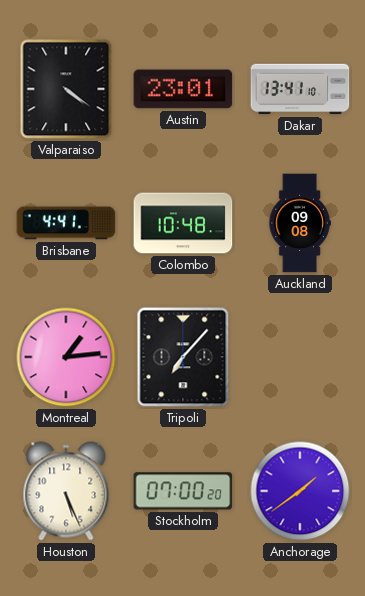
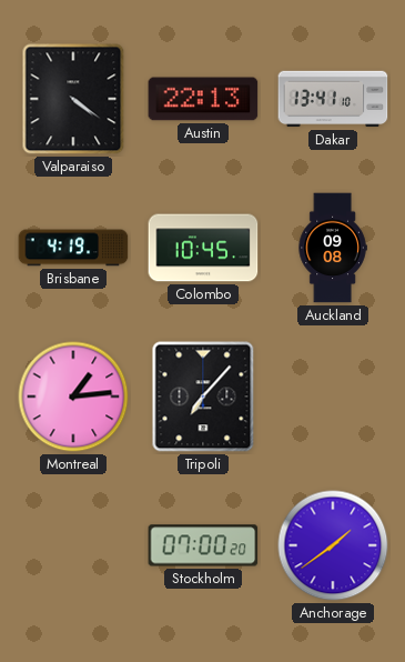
Austin: 23:01 -> 22:13 (203, 99)
Brisbane: 4:41 -> 4:19 (73, 248)
Colombo: 10:48 -> 10:45 (203, 248)
Houston: 5:26 -> none (66, 491)
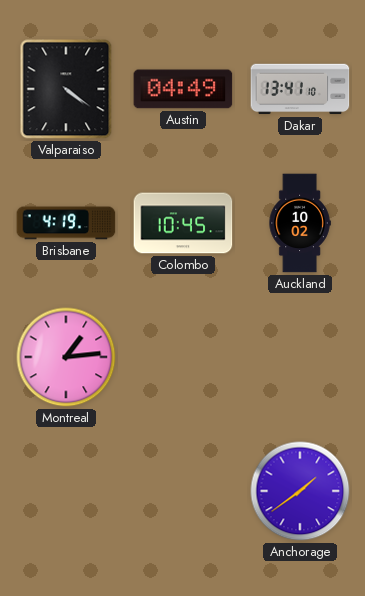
Austin: 22:13 -> 04:49 (183, 89)
Auckland: 09:08 -> 10:02 (300, 223)
Tripoli: 7:07 -> none (203, 397)
Stockholm: 07:00 -> none (203, 545)
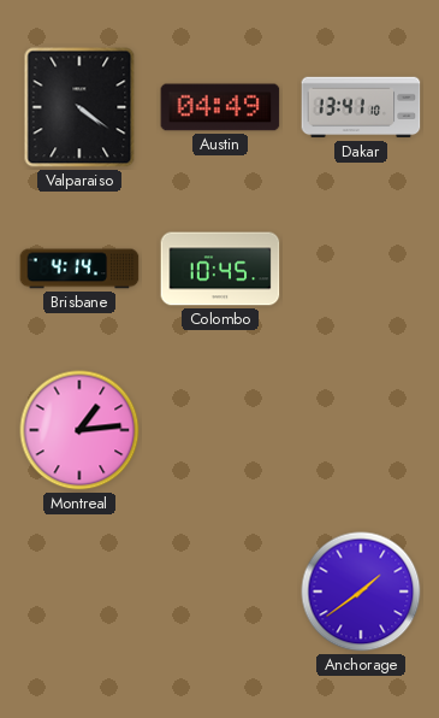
Brisbane: 4:19 -> 4:14 (79, 269)
Auckland: 10:02 -> none (300, 223)
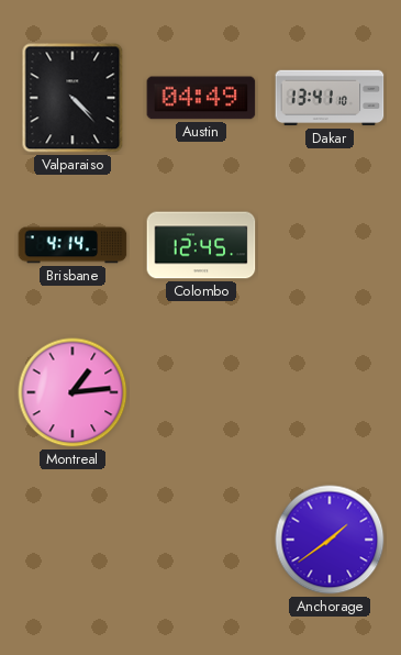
Valparaiso: 4:21 -> 4:23 (73, 98)
Colombo: 10:45 -> 12:45 (201, 245)
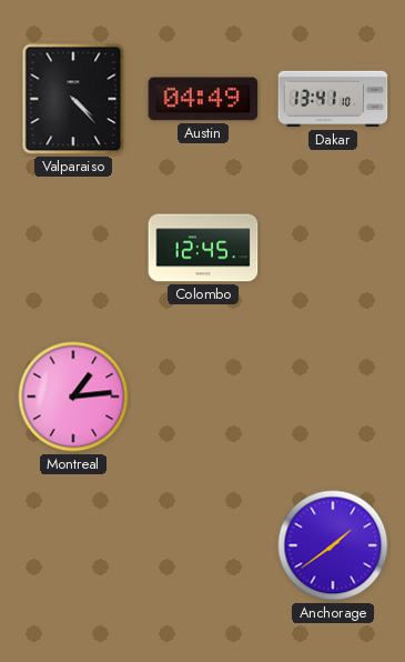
Brisbane: 4:14 -> none (73, 245)
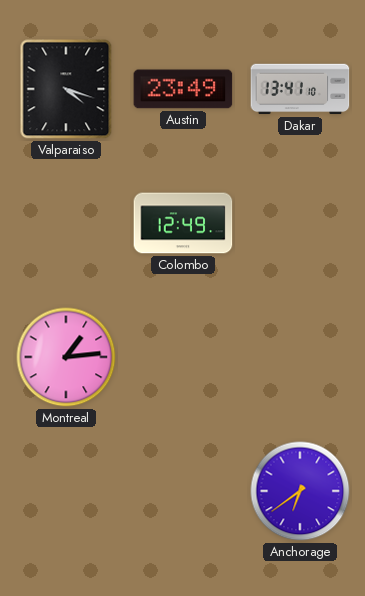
Valparaiso: 4:23 -> 4:18 (66, 89)
Austin: 04:49 -> 23:49 (183, 89)
Colombo: 12:45 -> 12:49 (183, 223)
Anchorage: 1:39 -> 6:39 (300, 491)
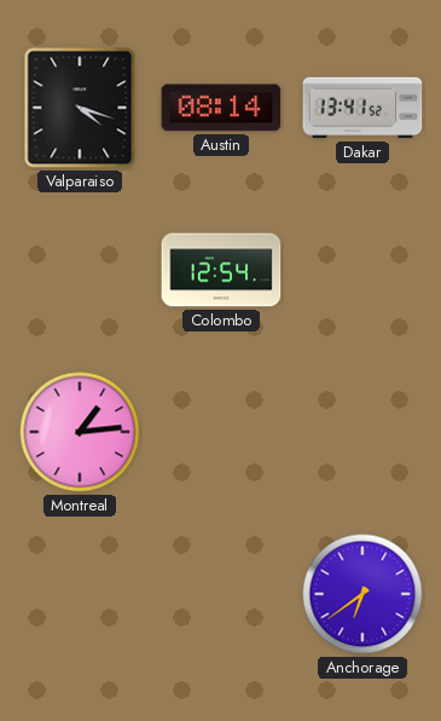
Austin: 23:49 -> 08:14 (221, 108)
Dakar: 13:41:10 -> 13:41:52 (362, 108)
Colombo: 12:49 -> 12:54 (221, 270)
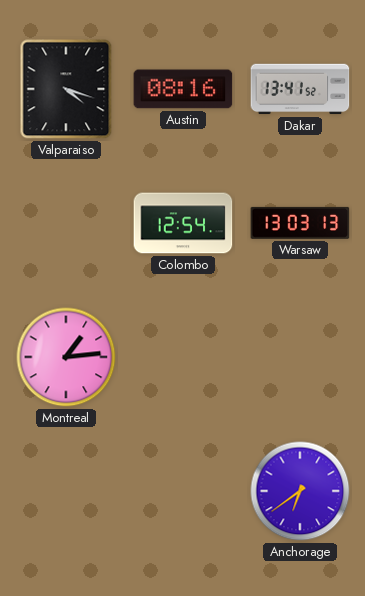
Austin: 08:14 -> 08:16 (183, 89)
Warsaw: none -> 13:03 (300, 223)
